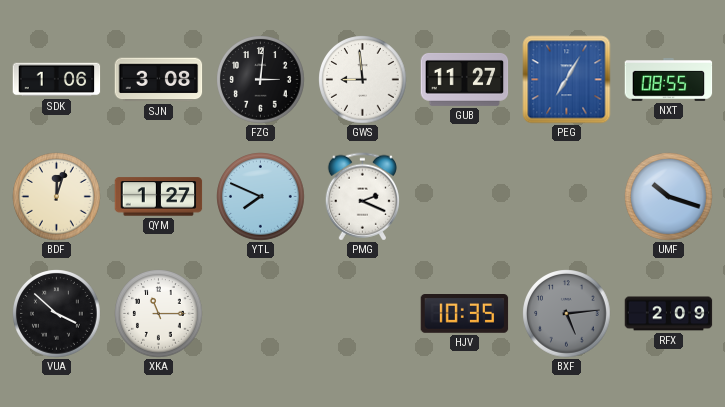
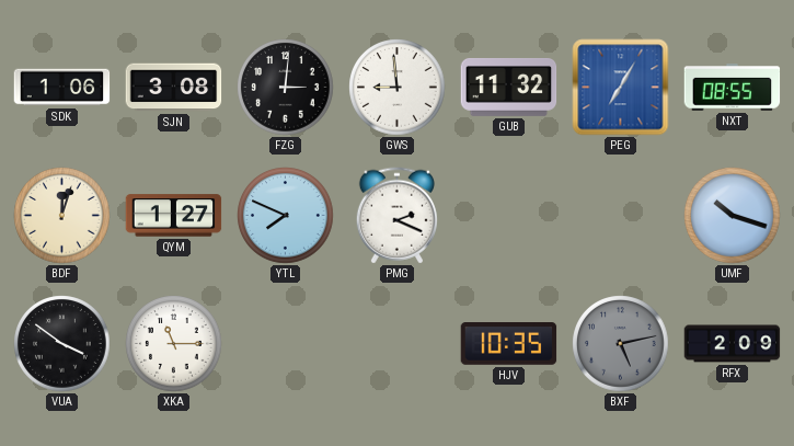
GUB: 11:27 -> 11:32 (509, 87)
VUA: 3:52 -> 3:51 (62, 344)
BXF: 5:14 -> 5:13 (621, 344)
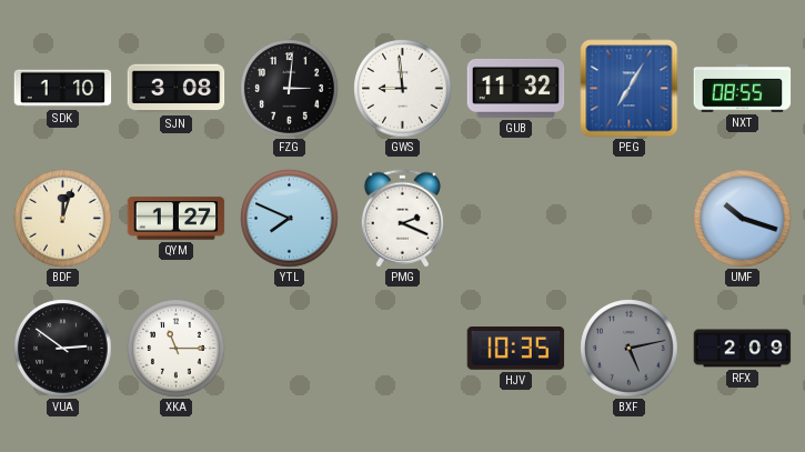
SDK: 1:06 -> 1:10 (63, 89)
VUA: 3:51 -> 2:51 (63, 349)
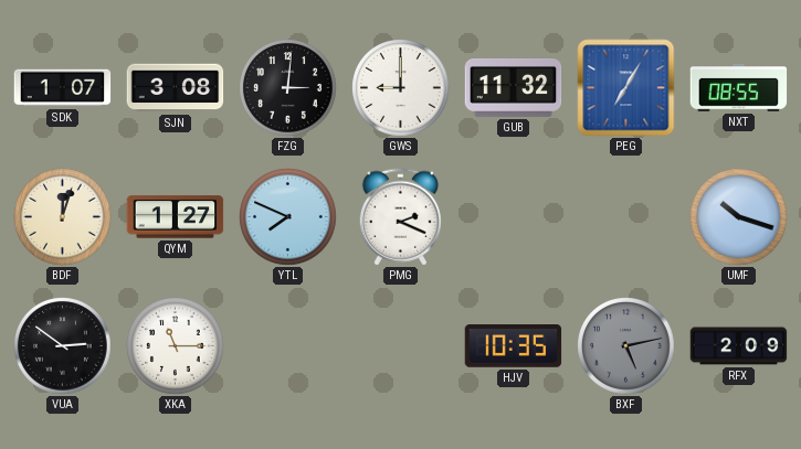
SDK: 1:10 -> 1:07 (63, 88)
GWS: 8:59 -> 9:00 (401, 88)
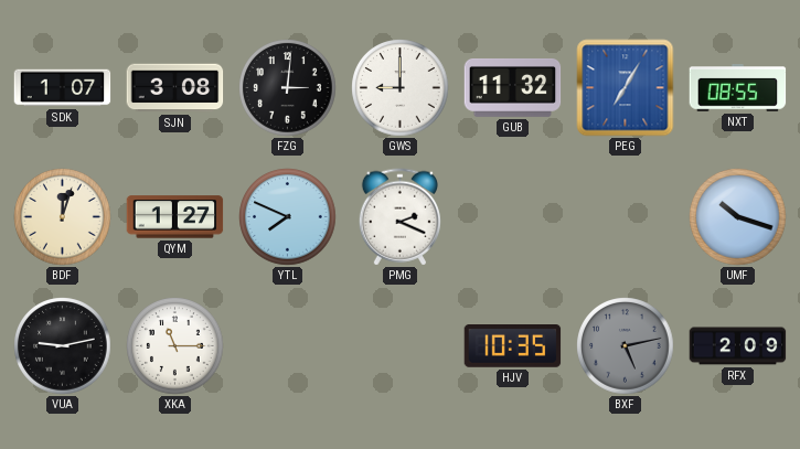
VUA: 2:51 -> 9:13 (63, 346)
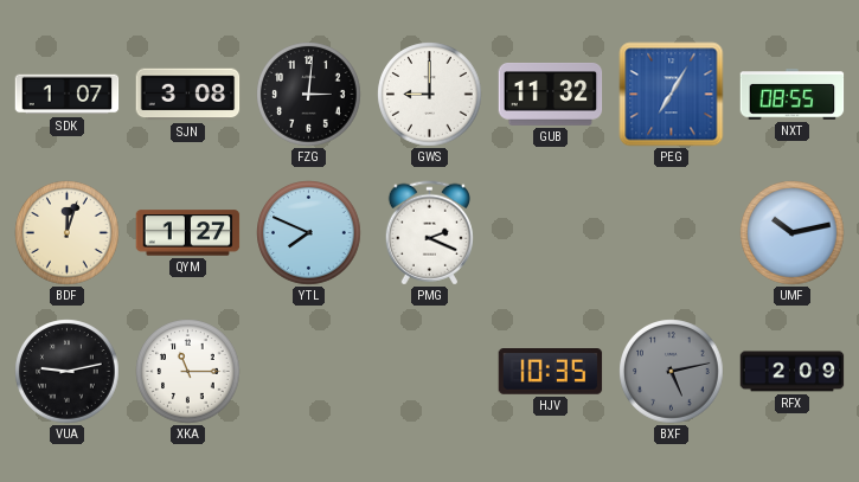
UMF: 10:18 -> 10:13 (793, 233)
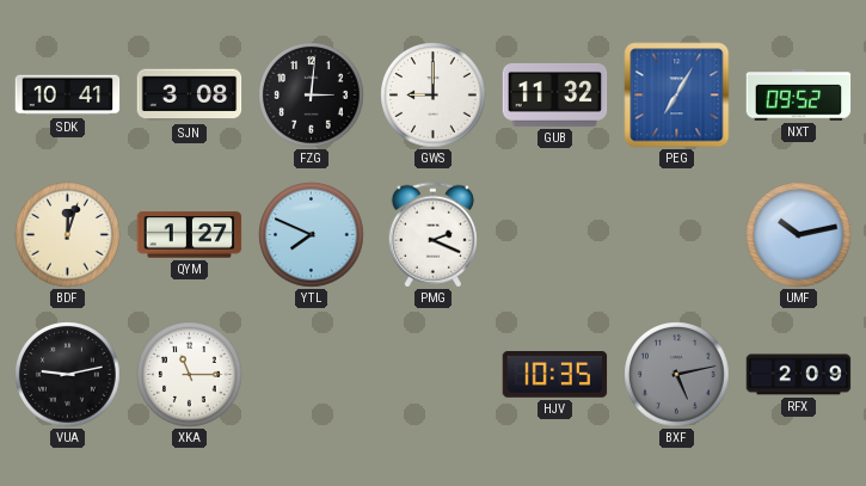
SDK: 1:07 -> 10:41 (68, 96)
NXT: 08:55 -> 09:52 (799, 96)
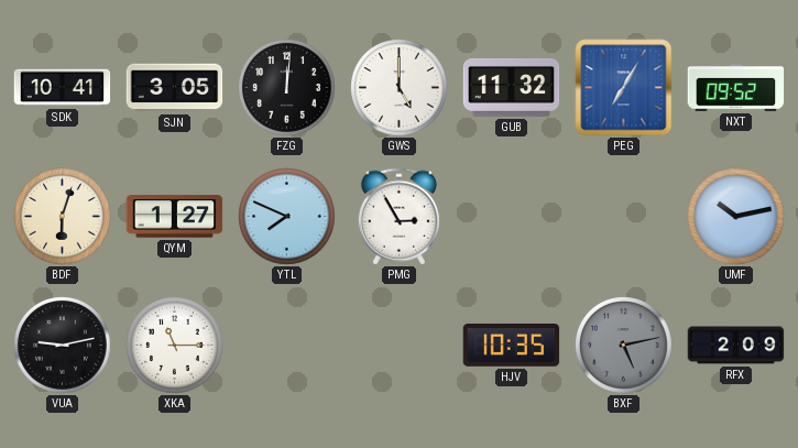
SJN: 3:08 -> 3:05 (175, 88)
FZG: 3:01 -> 12:01 (287, 88)
GWS: 9:00 -> 5:00 (400, 88)
BDF: 12:03 -> 6:03 (63, 217)
PMG: 2:19 -> 2:55 (398, 217)
